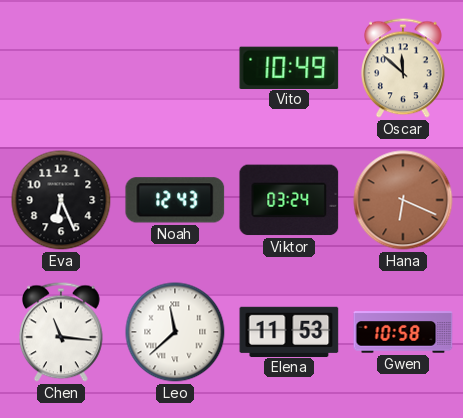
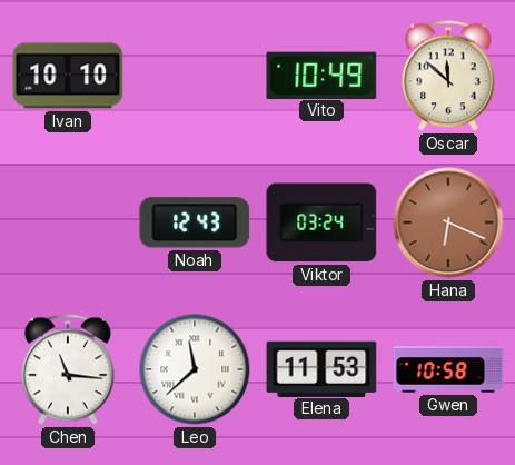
Ivan: none -> 10:10 (68, 76)
Eva: 6:26 -> none (61, 200)
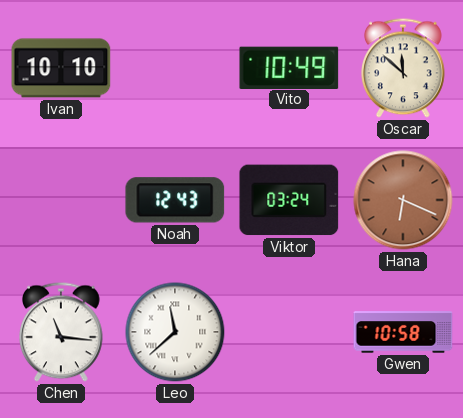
Elena: 11:53 -> none (321, 368)
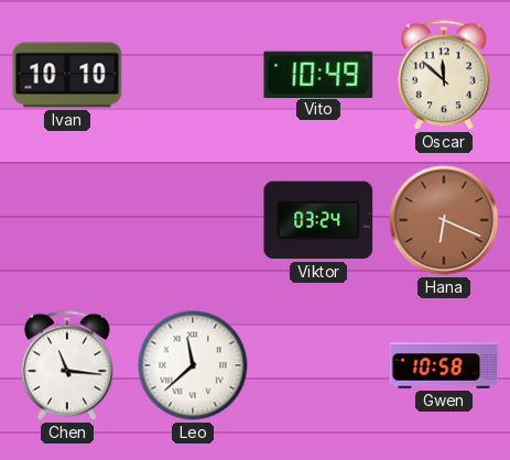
Noah: 12:43 -> none (175, 200)
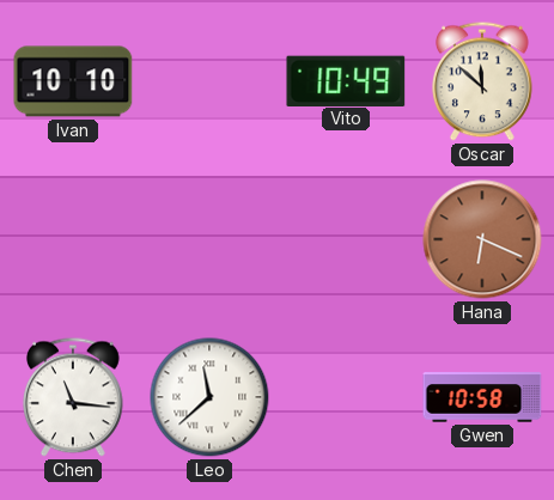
Viktor: 03:24 -> none (318, 220)
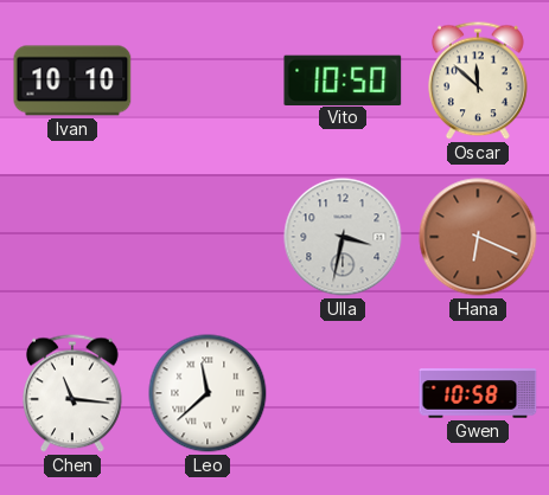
Vito: 10:49 -> 10:50 (343, 79)
Ulla: none -> 3:32 (343, 237)
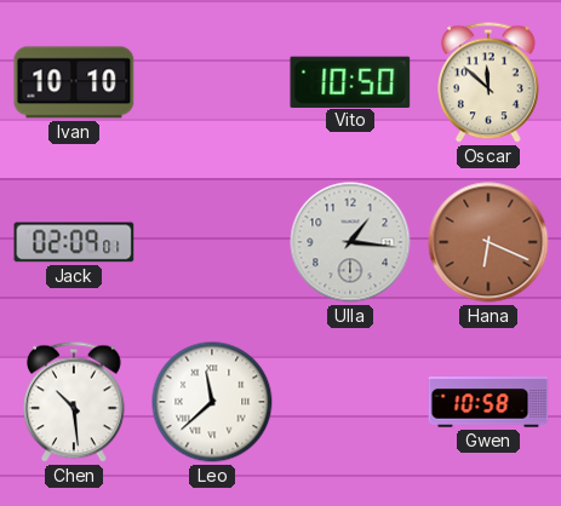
Jack: none -> 02:09 (74, 242)
Ulla: 3:32 -> 1:16 (350, 242)
Chen: 11:16 -> 10:29 (75, 402)
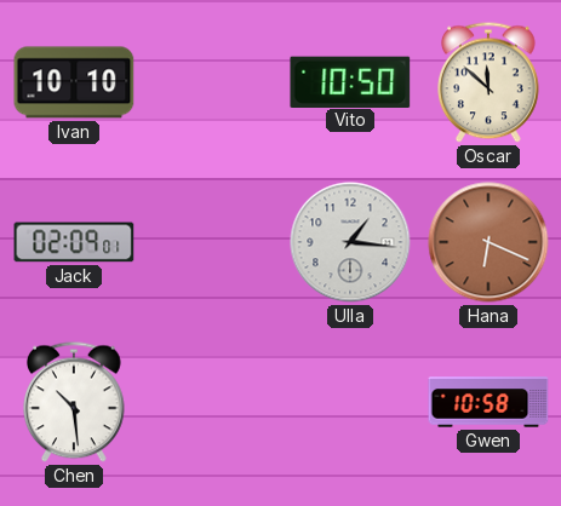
Leo: 11:38 -> none (212, 402)
